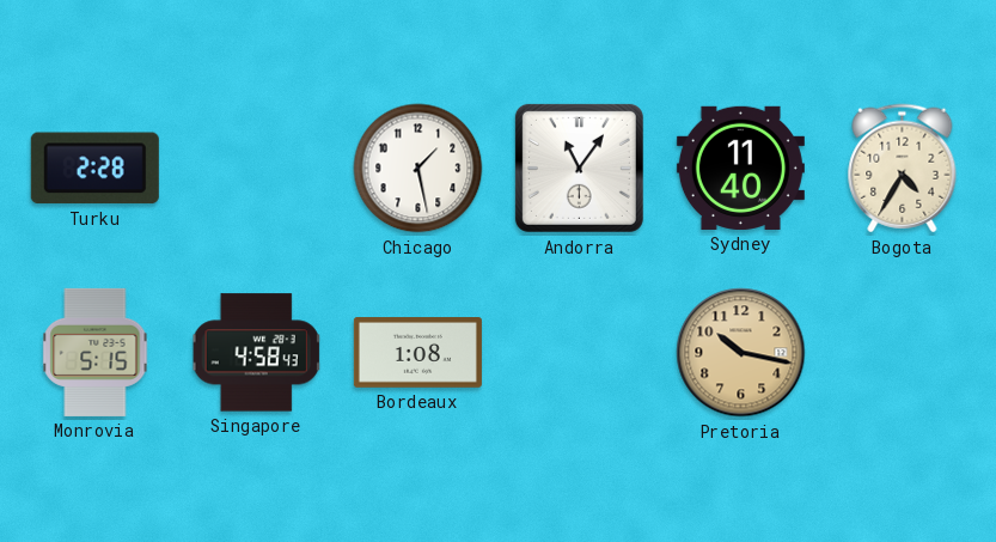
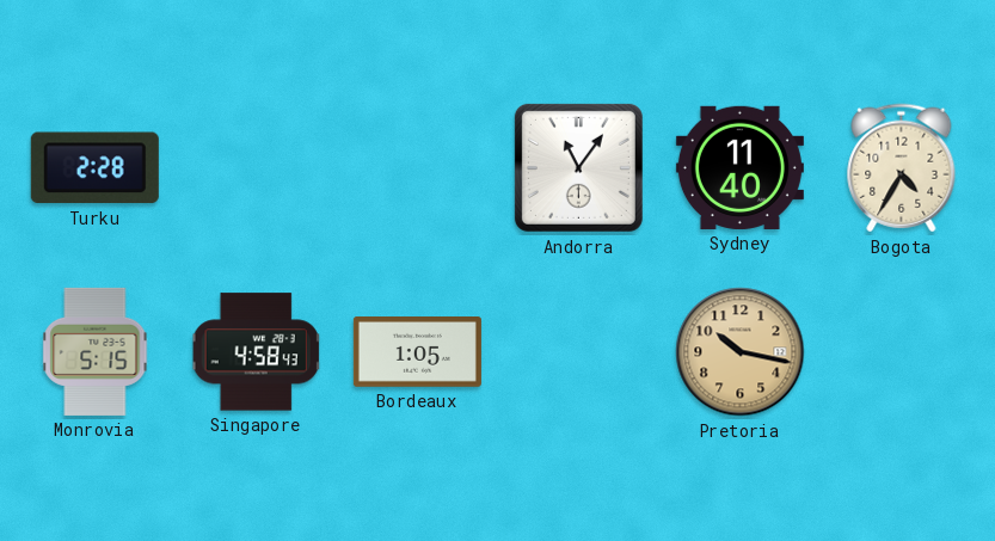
Chicago: 1:28 -> none (418, 169)
Bordeaux: 1:08 -> 1:05 (417, 352)
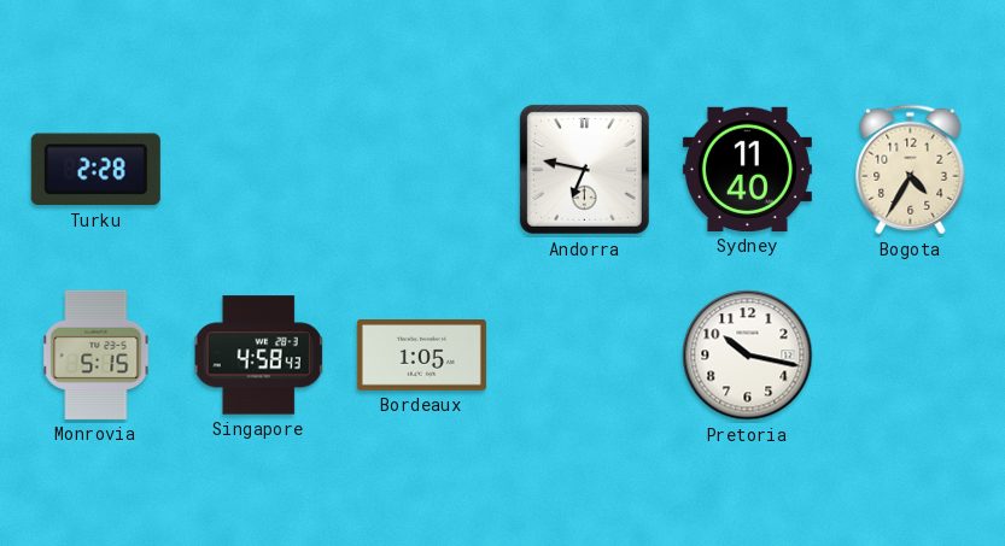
Andorra: 11:06 -> 6:47 (584, 169)
Pretoria dial: champagne -> white (748, 356)
